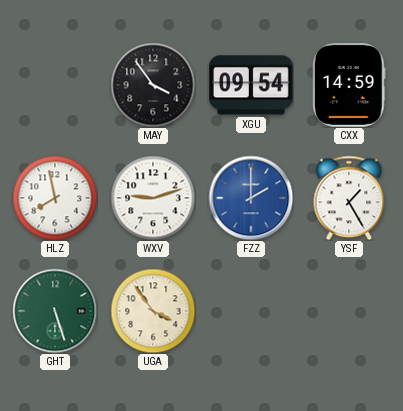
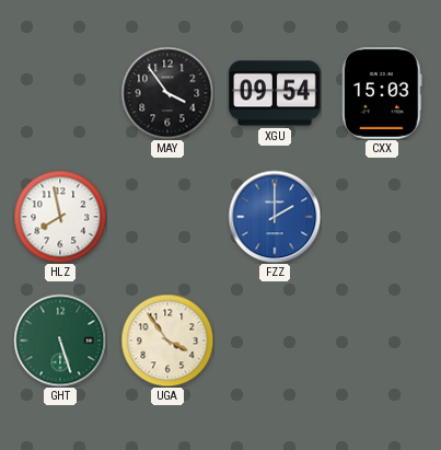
CXX: 14:59 -> 15:03 (382, 94)
WXV: 9:12 -> none (153, 198)
YSF: 1:25 -> none (349, 198)
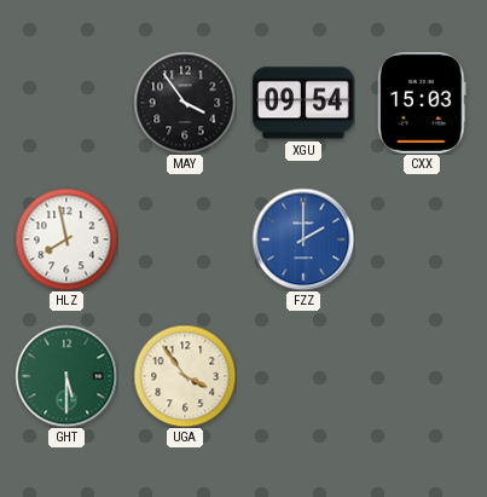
GHT: 5:27 -> 5:30 (66, 376)
